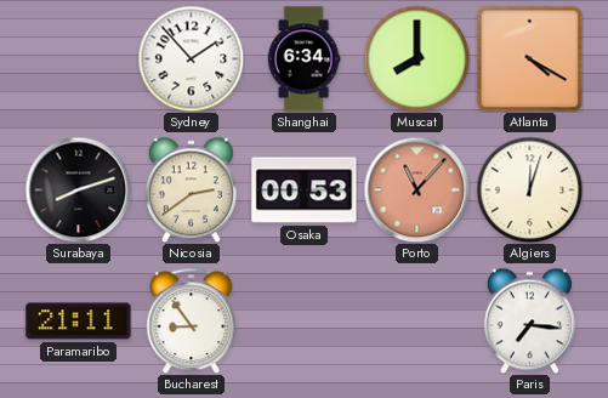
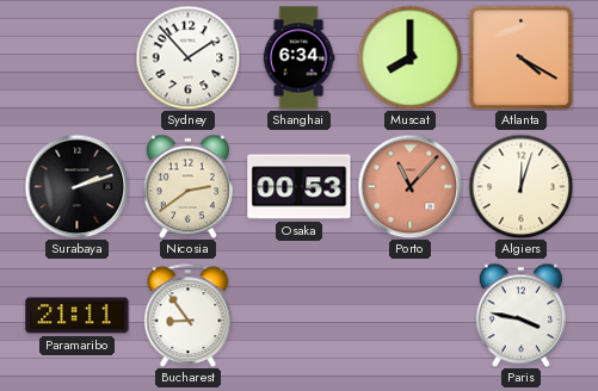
Surabaya: 8:12 -> 2:12 (76, 186)
Paris: 7:16 -> 3:47 (520, 315)
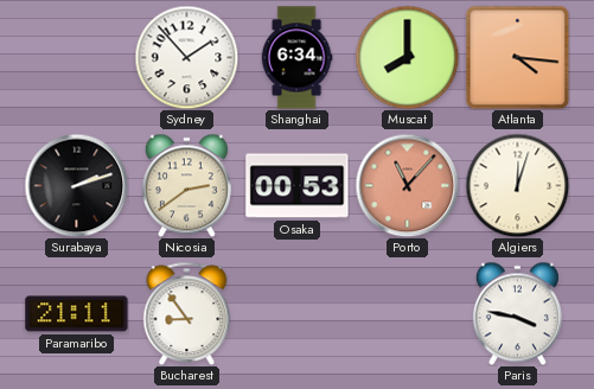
Atlanta: 4:20 -> 4:16 (517, 57)
